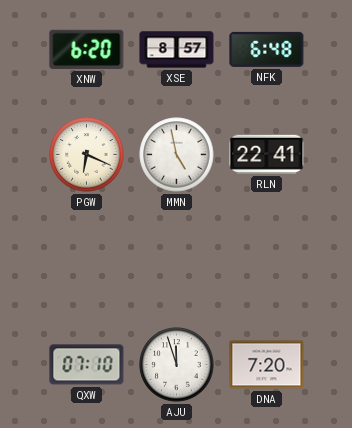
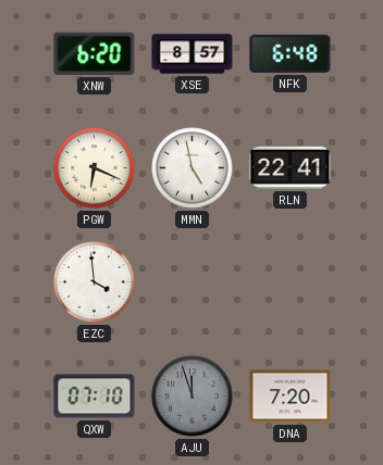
EZC: none -> 3:59 (95, 282)
AJU dial: white -> grey (193, 397)
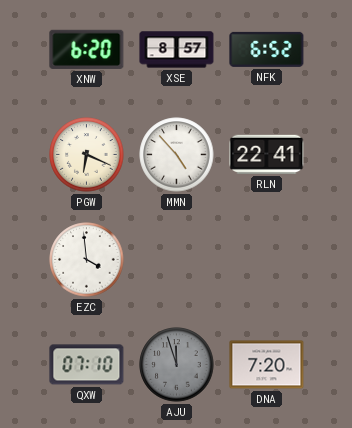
NFK: 6:48 -> 6:52 (267, 49)
MMN: 4:58 -> 4:53 (177, 155)
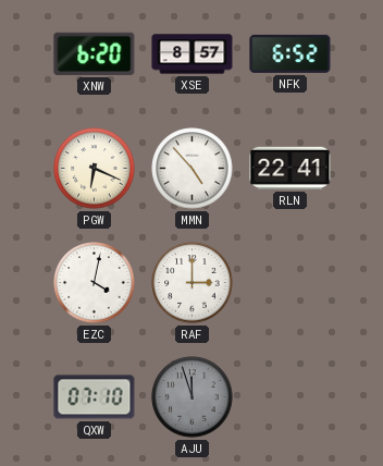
EZC: 3:59 -> 4:02 (95, 283)
RAF: none -> 3:00 (193, 283)
DNA: 7:20 -> none (267, 365)
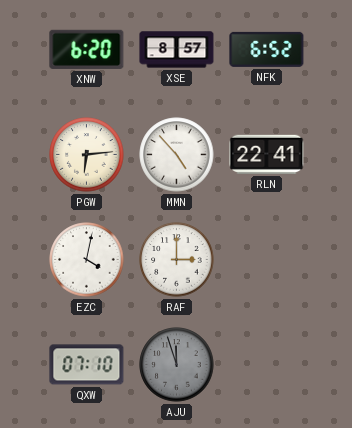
PGW: 6:19 -> 6:14 (87, 155)
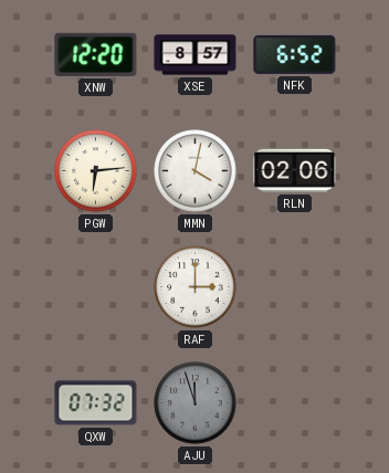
XNW: 6:20 -> 12:20 (96, 54)
MMN: 4:53 -> 4:02 (196, 171)
RLN: 22:41 -> 02:06 (295, 170)
EZC: 4:02 -> none (87, 260)
QXW: 07:10 -> 07:32 (96, 403)
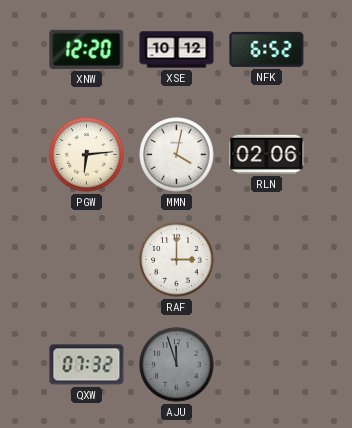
XSE: 8:57 -> 10:12 (177, 50)
